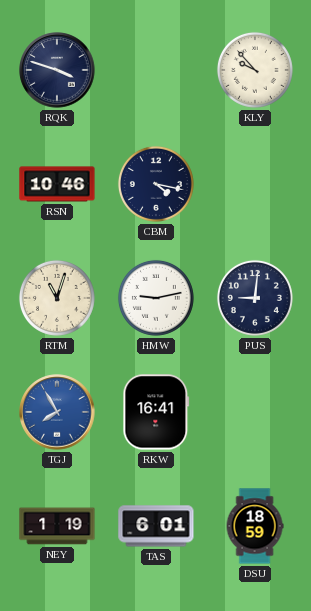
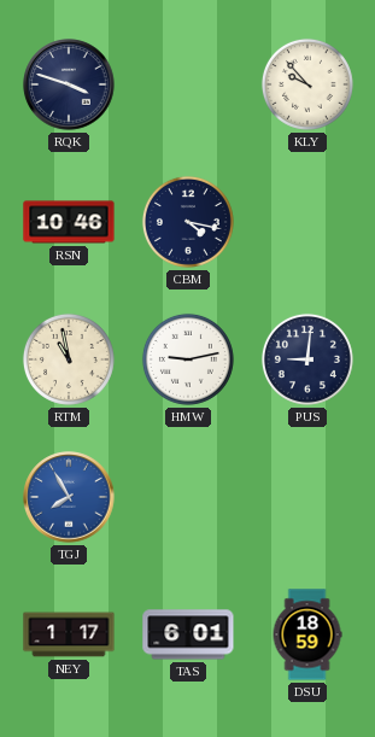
RTM: 11:03 -> 10:58 (69, 359)
RKW: 16:41 -> none (156, 412)
NEY: 1:19 -> 1:17 (69, 634)
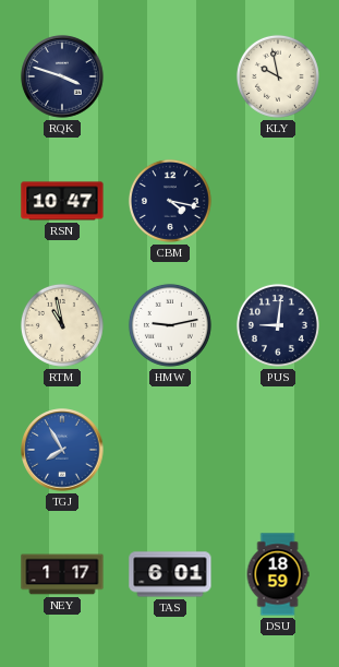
KLY: 9:53 -> 9:58 (278, 76)
RSN: 10:46 -> 10:47 (62, 201)
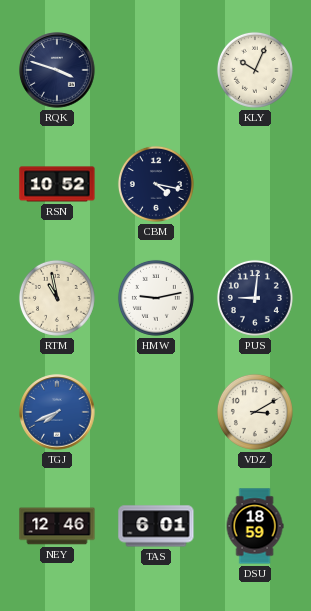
KLY: 9:58 -> 10:04 (255, 70)
RSN: 10:47 -> 10:52 (57, 184)
TGJ: 7:55 -> 7:41 (57, 412)
VDZ: none -> 3:10 (255, 412)
NEY: 1:17 -> 12:46 (57, 526)
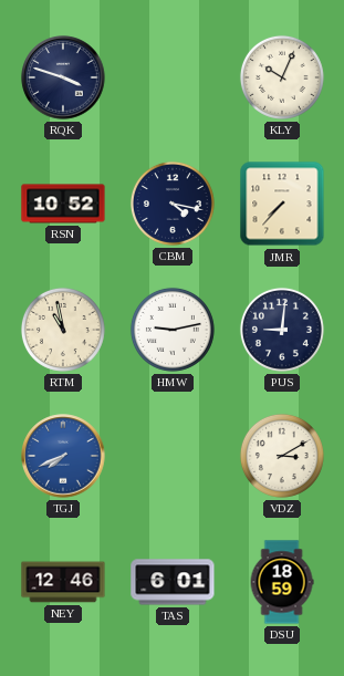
JMR: none -> 7:37 (282, 204)
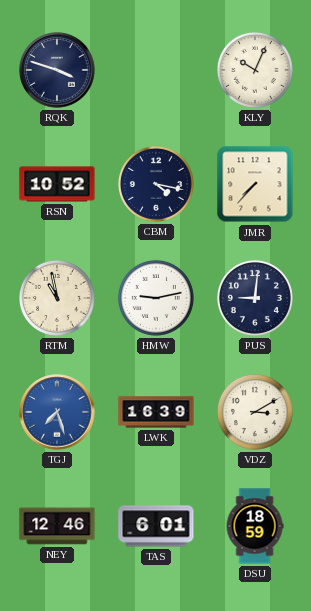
TGJ: 7:41 -> 7:27 (57, 412)
LWK: none -> 16:39 (156, 412)
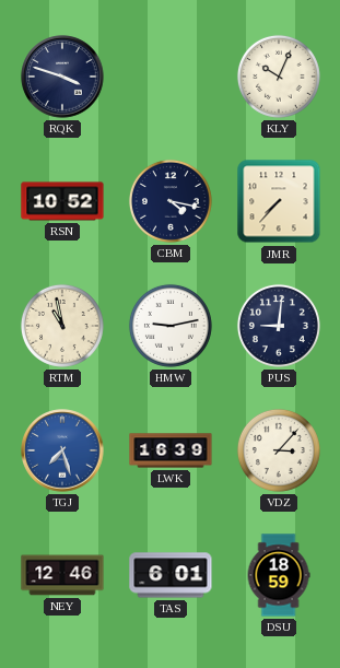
VDZ: 3:10 -> 3:07 (279, 450)
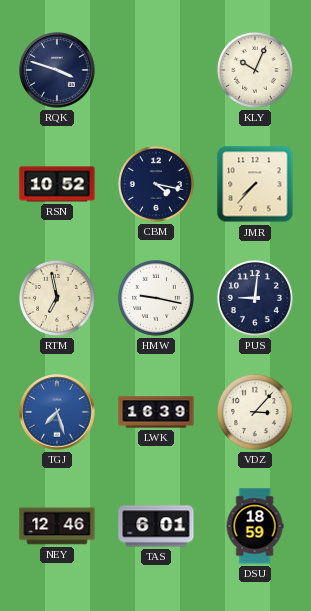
RTM: 10:58 -> 6:58 (57, 298)
HMW: 9:13 -> 9:17 (156, 298)
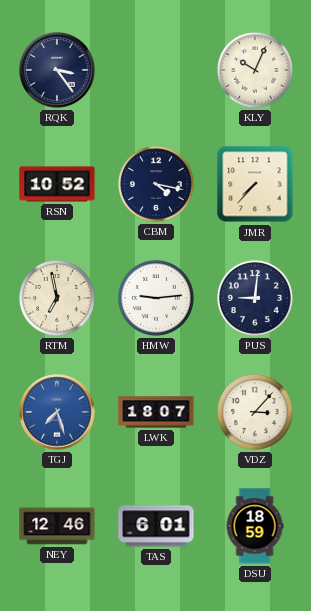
RQK: 3:48 -> 3:24 (57, 70)
HMW: 9:17 -> 9:14 (156, 298)
LWK: 16:39 -> 18:07 (156, 412)
